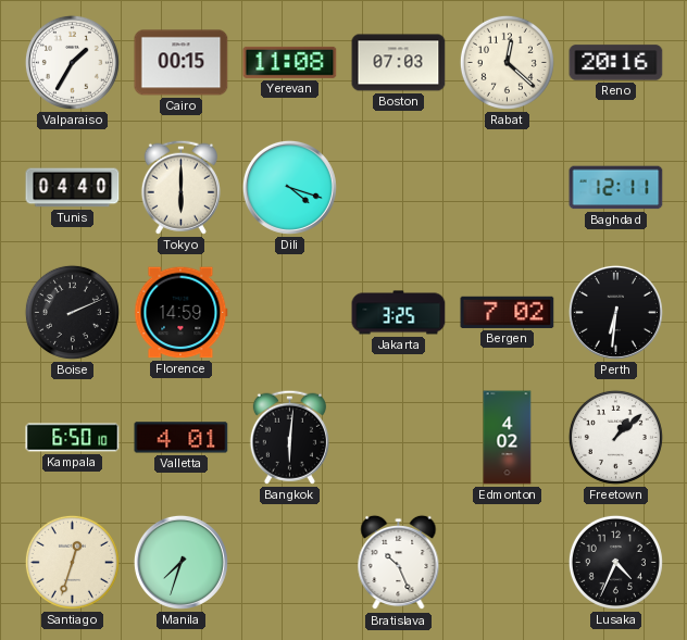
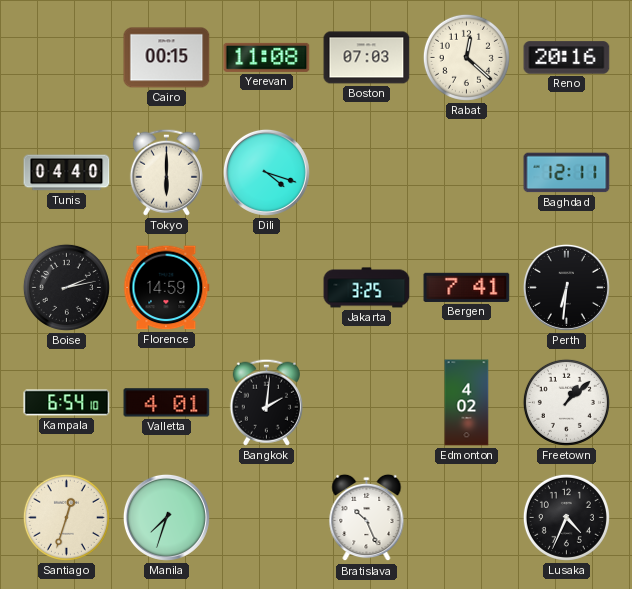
Valparaiso: 1:35 -> none (72, 62)
Boise: 2:11 -> 2:13 (66, 287)
Bergen: 7:02 -> 7:41 (467, 287)
Kampala: 6:50 -> 6:54 (67, 403)
Bangkok: 6:01 -> 2:01 (266, 402)
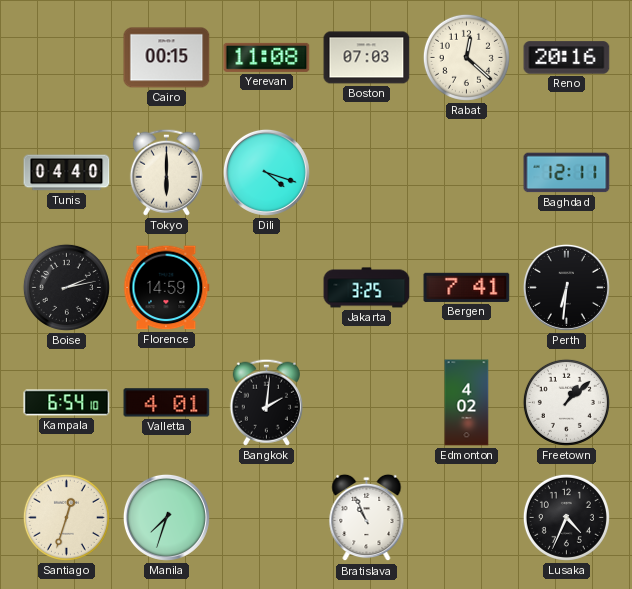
Bratislava: 10:26 -> 10:56 (367, 518)
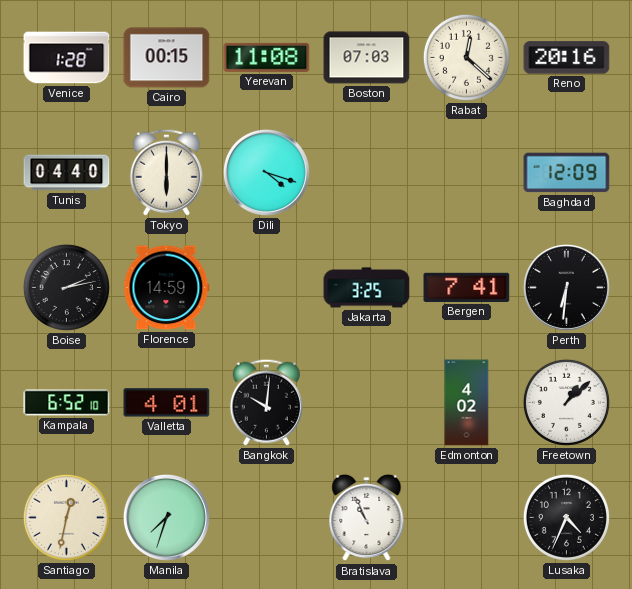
Venice: none -> 1:28 (67, 58)
Baghdad: 12:11 -> 12:09 (567, 173)
Kampala: 6:54 -> 6:52 (67, 403)
Bangkok: 2:01 -> 10:01 (266, 402)
Santiago: 12:33 -> 12:32 (66, 517)
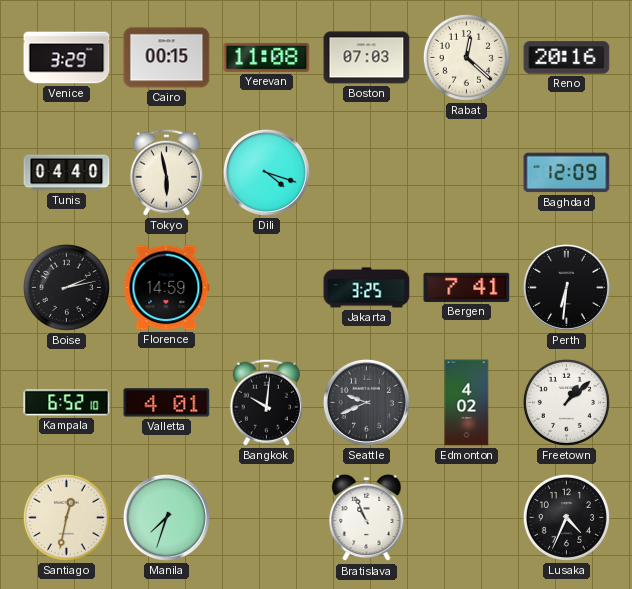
Venice: 1:28 -> 3:29 (67, 58)
Tokyo: 6:00 -> 5:58 (166, 172)
Seattle: none -> 9:41 (366, 402)
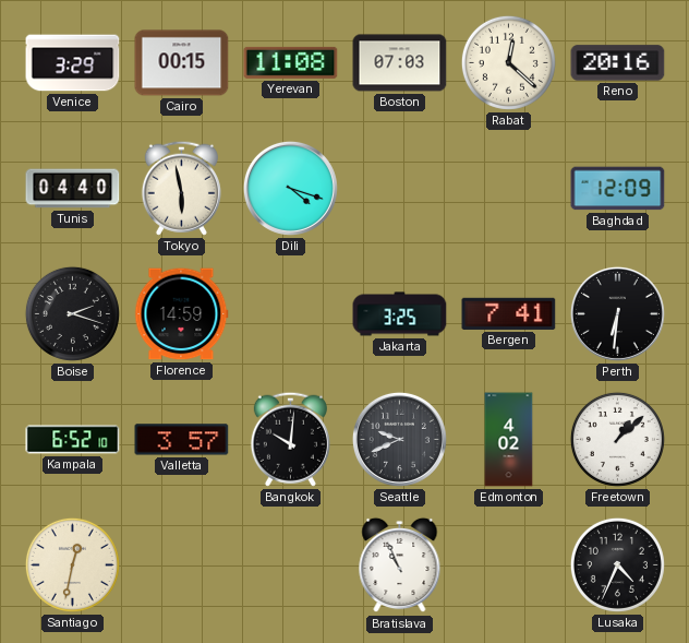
Boise: 2:13 -> 2:18 (72, 313)
Valletta: 4:01 -> 3:57 (182, 440)
Manila: 7:33 -> none (166, 517)
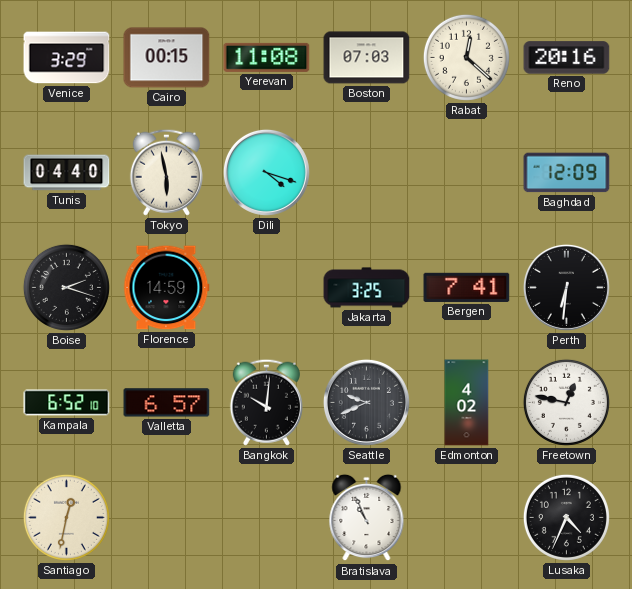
Valletta: 3:57 -> 6:57 (167, 403)
Freetown: 1:08 -> 12:47 (566, 402)
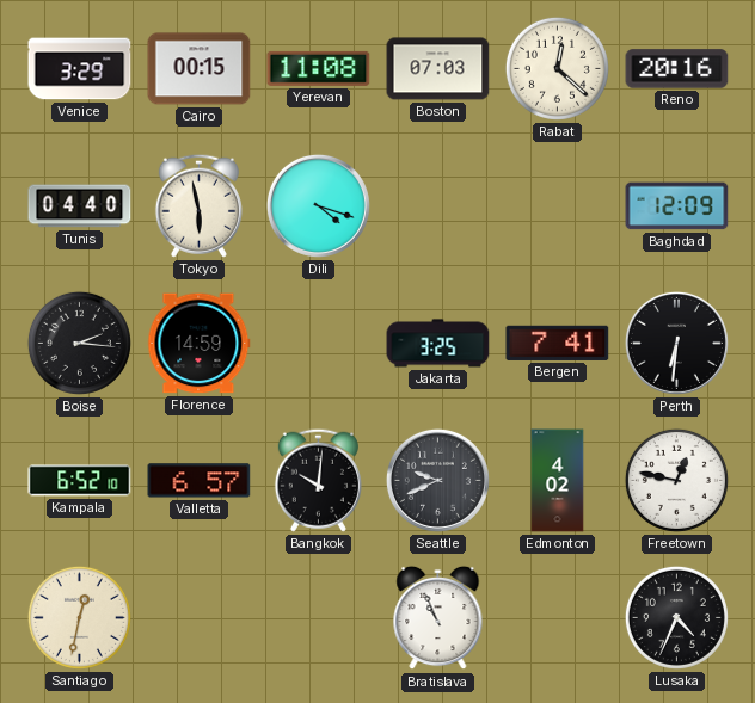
Boise: 2:18 -> 2:16 (79, 343)
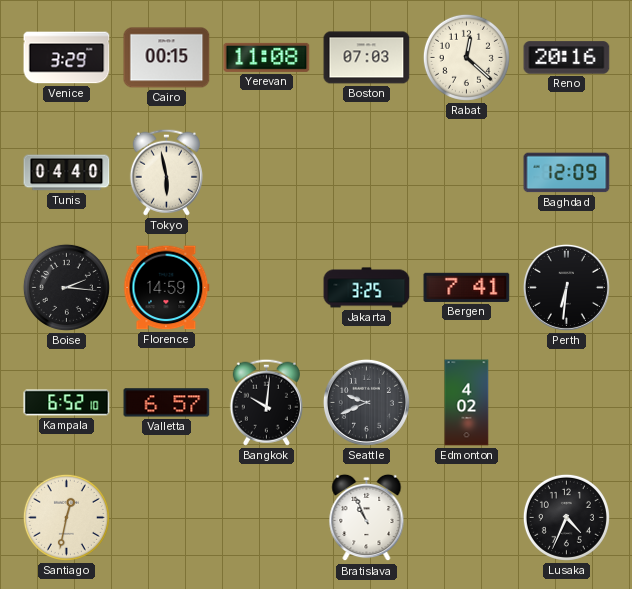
Dili: 4:18 -> none (318, 205)
Freetown: 12:47 -> none (676, 480)
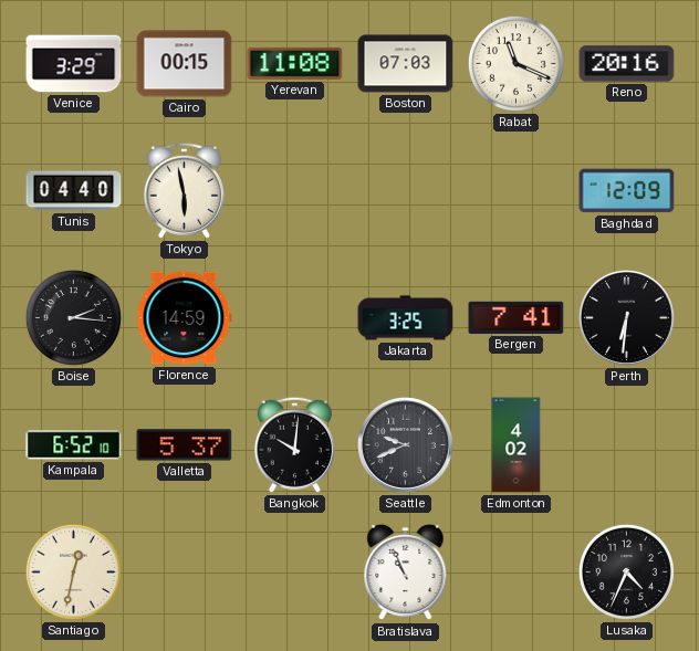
Rabat: 12:22 -> 11:19 (515, 63)
Valletta: 6:57 -> 5:37 (185, 445)
